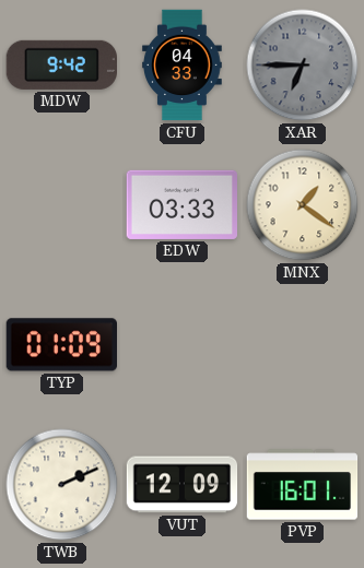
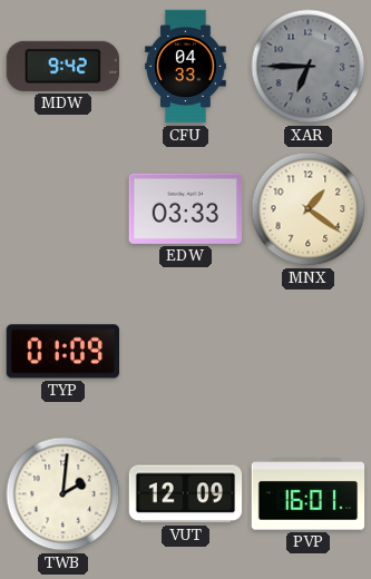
TWB: 2:11 -> 2:01 (64, 494)
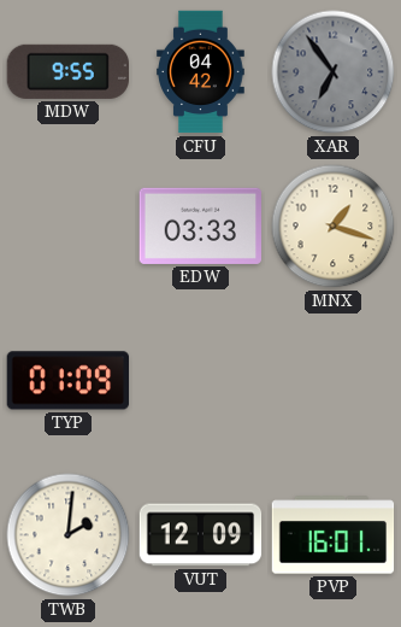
MDW: 9:42 -> 9:55 (67, 71)
CFU: 04:33 -> 04:42 (201, 72)
XAR: 6:45 -> 6:54 (334, 72)
MNX: 1:21 -> 1:18 (334, 227)
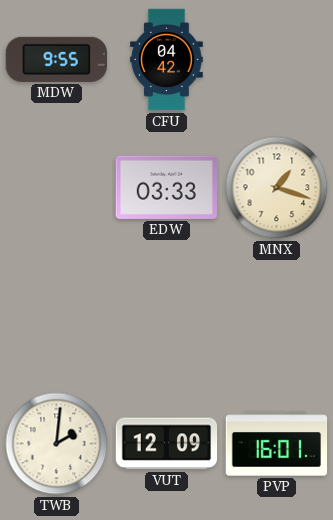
XAR: 6:54 -> none (334, 72)
TYP: 01:09 -> none (67, 381)
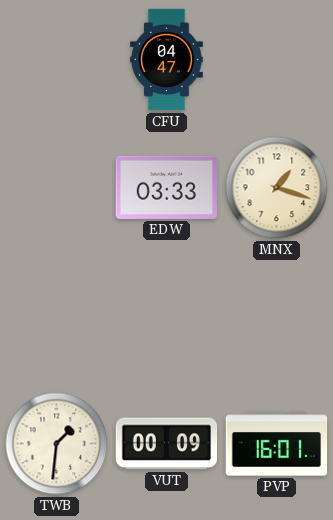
MDW: 9:55 -> none (56, 59)
CFU: 04:42 -> 04:47 (167, 60)
TWB: 2:01 -> 1:31 (57, 444)
VUT: 12:09 -> 00:09 (167, 444)
